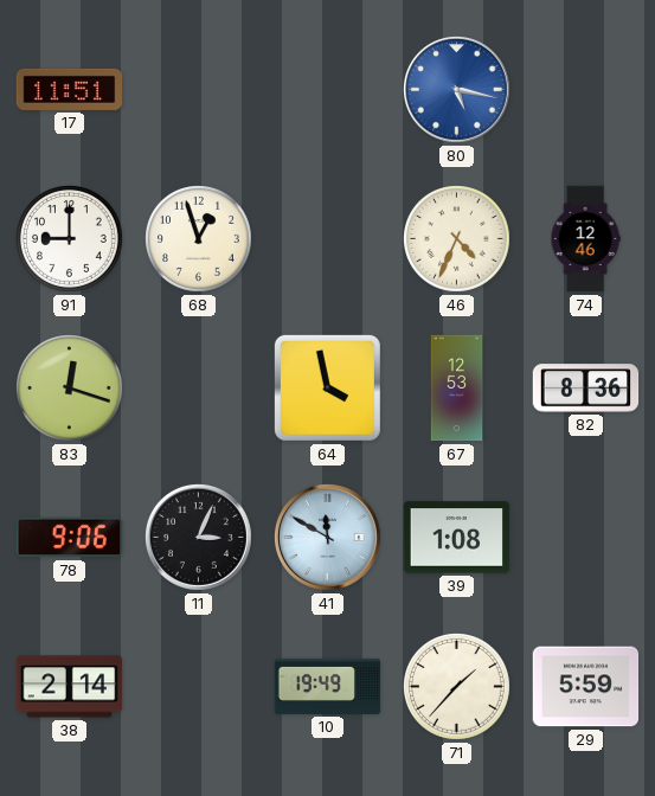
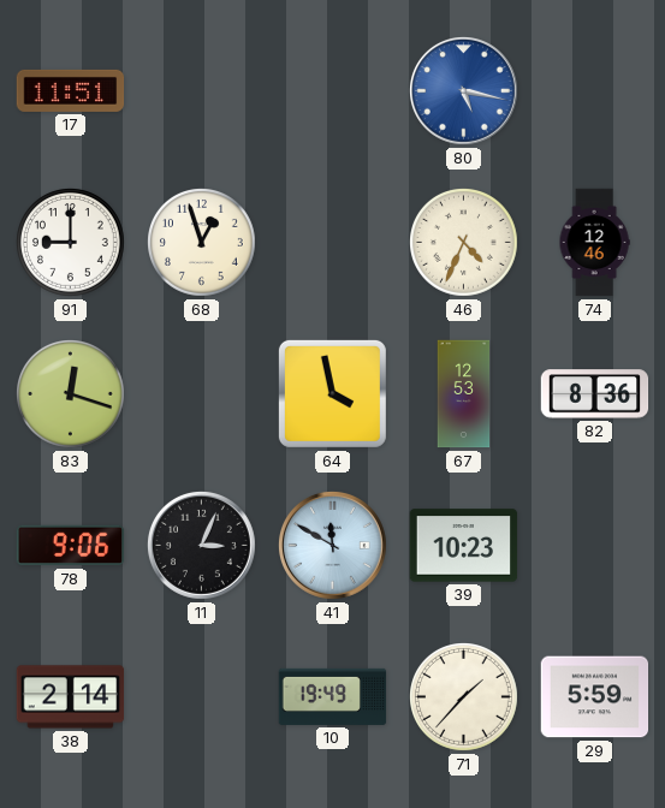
39: 1:08 -> 10:23 (464, 546)
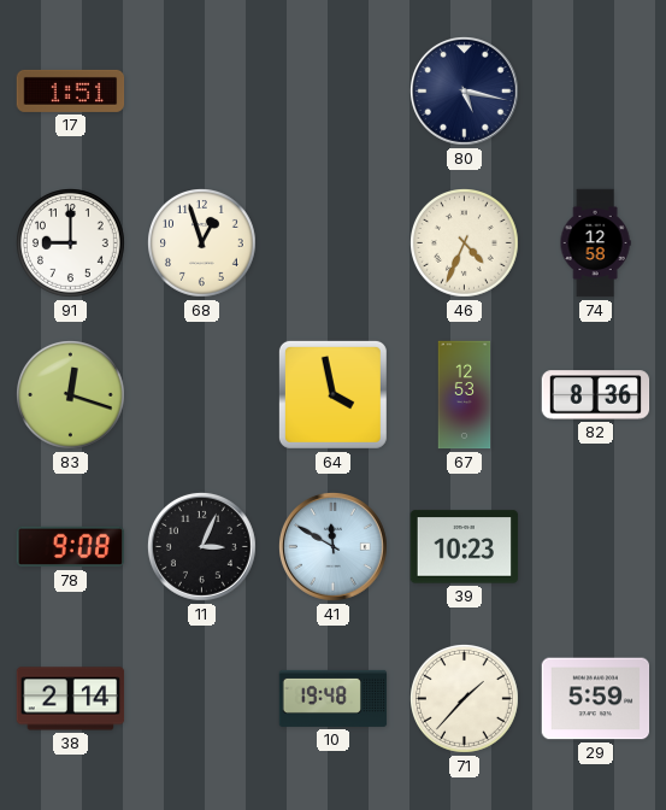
17: 11:51 -> 1:51 (71, 90)
80 dial: blue -> navy (464, 90)
74: 12:46 -> 12:58 (595, 243)
78: 9:06 -> 9:08 (71, 547)
10: 19:49 -> 19:48 (334, 698)
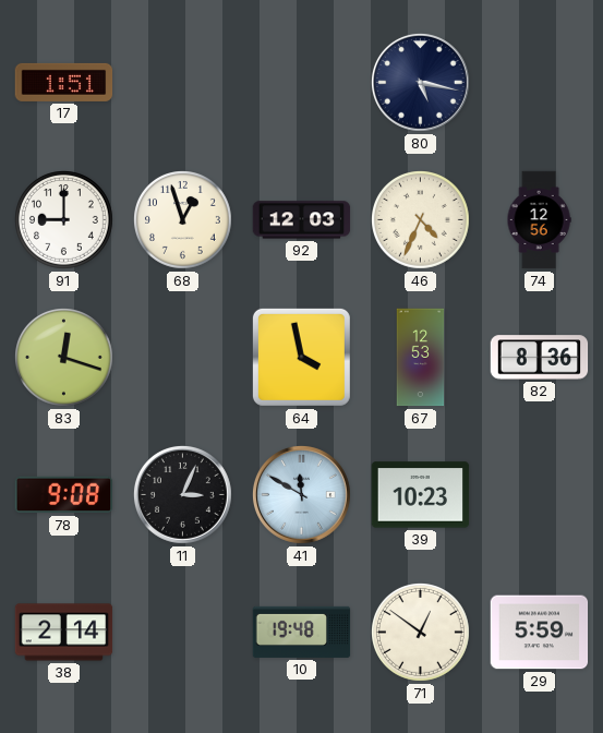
92: none -> 12:03 (302, 220)
74: 12:58 -> 12:56 (539, 220)
71: 1:37 -> 12:51 (421, 633)
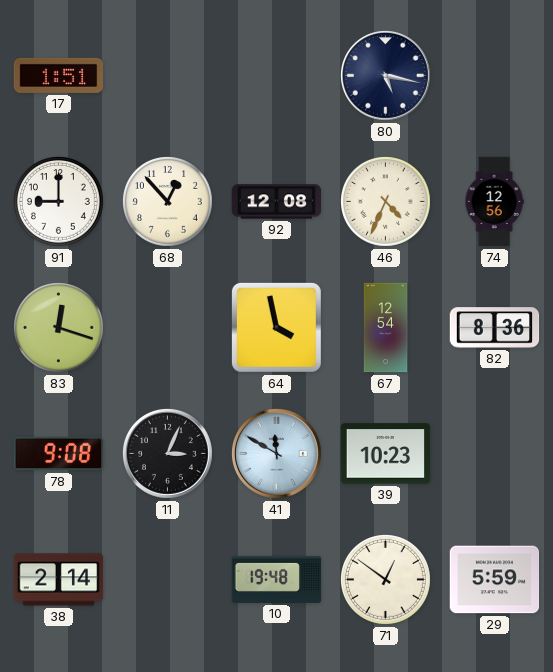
68: 12:57 -> 12:53 (168, 202)
92: 12:03 -> 12:08 (277, 202)
67: 12:53 -> 12:54 (386, 328)
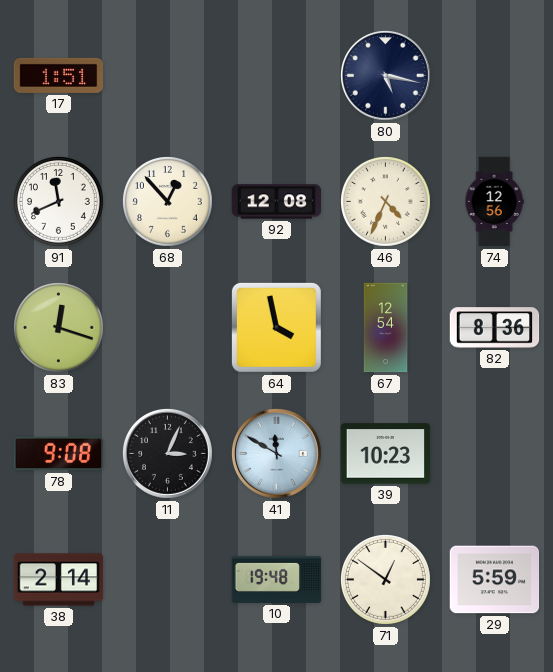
91: 9:00 -> 11:41 (59, 202)
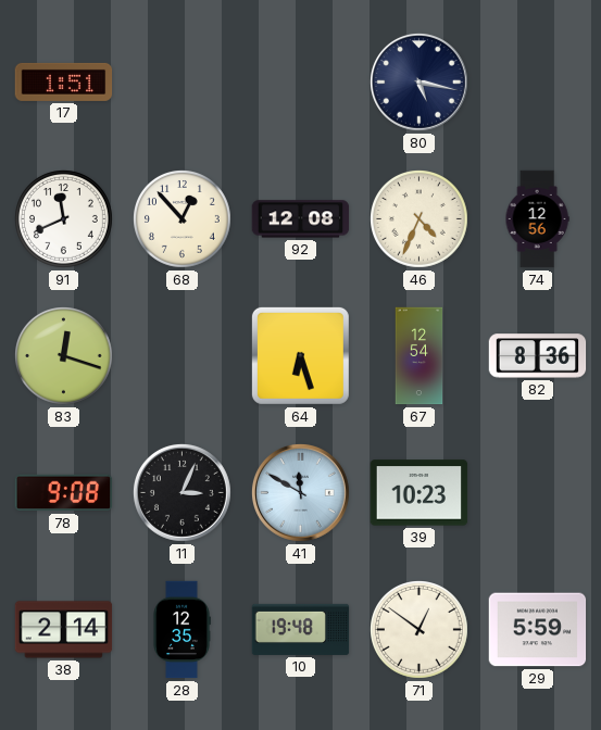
64: 3:58 -> 6:27 (300, 355)
28: none -> 12:35 (181, 630)
